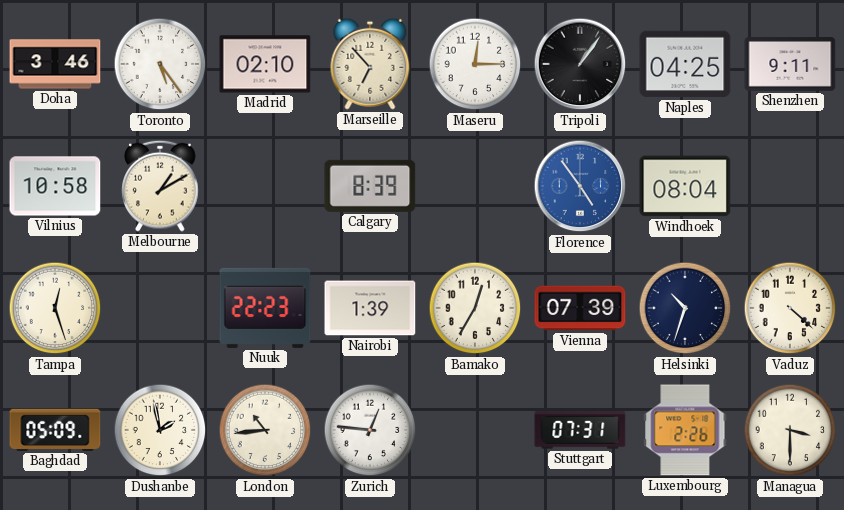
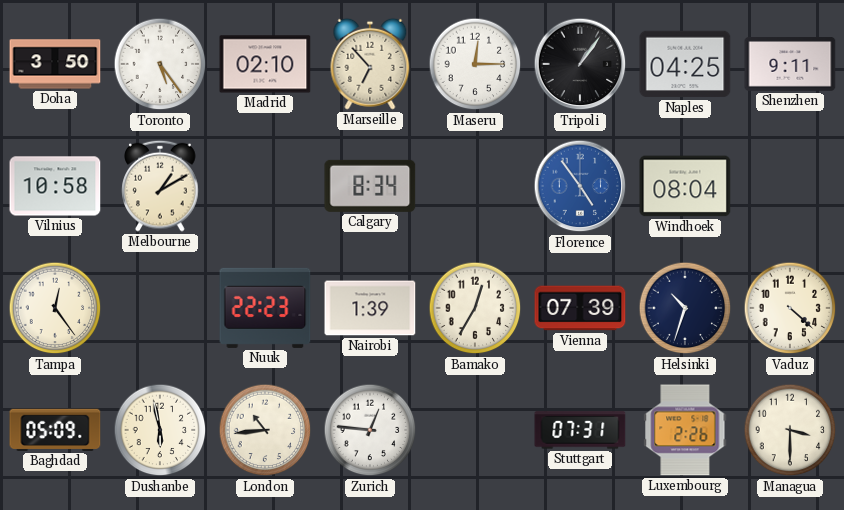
Doha: 3:46 -> 3:50 (55, 64)
Calgary: 8:39 -> 8:34 (370, 186)
Tampa: 12:27 -> 12:24 (55, 308)
Dushanbe: 1:58 -> 5:58 (160, 430)
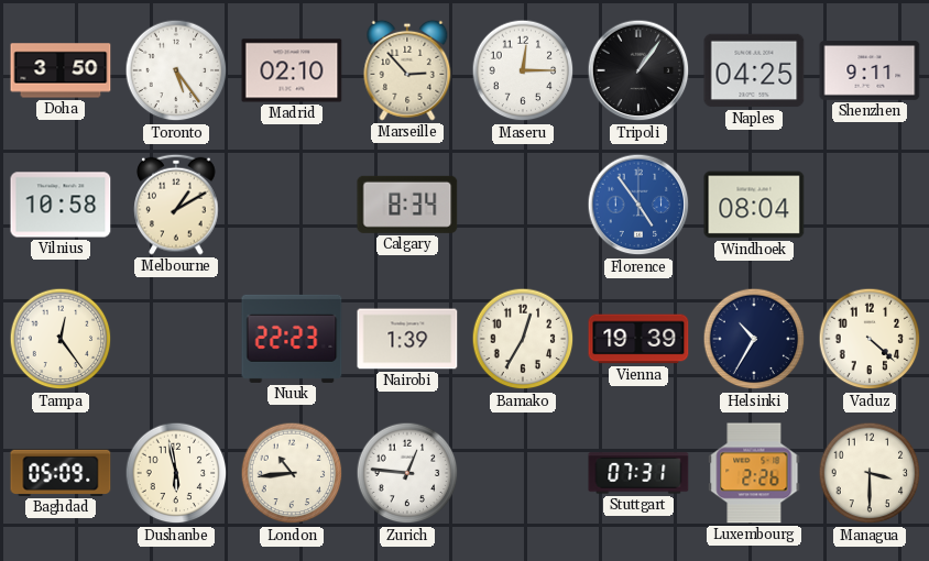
Marseille: 6:53 -> 2:53 (407, 70)
Vienna: 07:39 -> 19:39 (638, 339)
Helsinki: 10:33 -> 10:35 (754, 339)
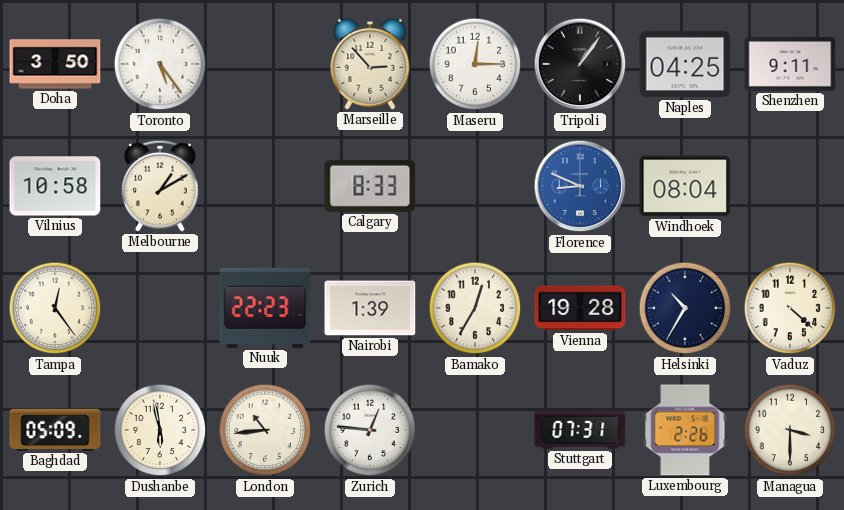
Madrid: 02:10 -> none (292, 70)
Calgary: 8:34 -> 8:33 (370, 186)
Florence: 4:54 -> 8:49 (580, 186)
Vienna: 19:39 -> 19:28 (580, 308)
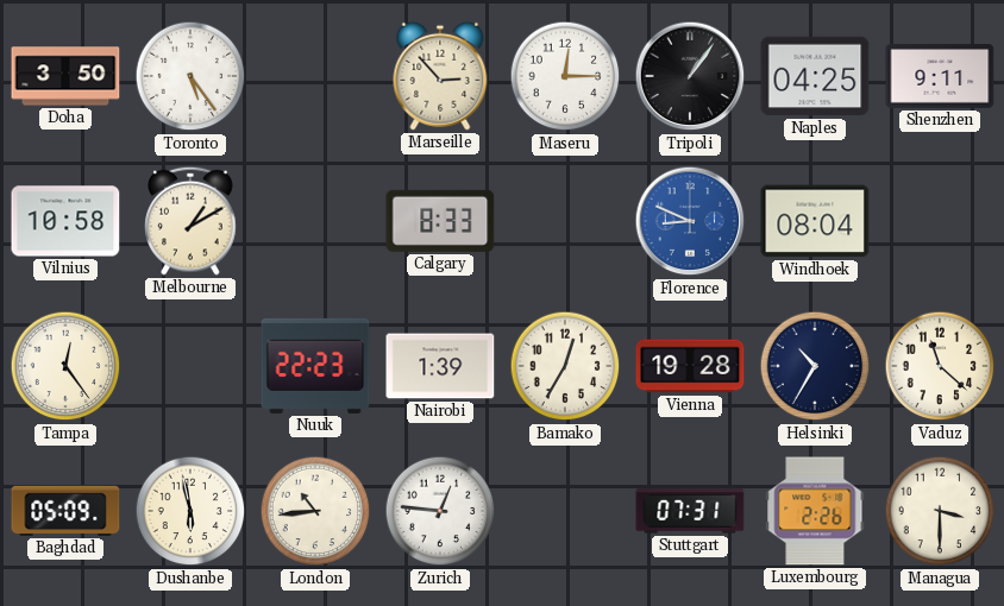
Vaduz: 4:22 -> 11:22 (940, 366)
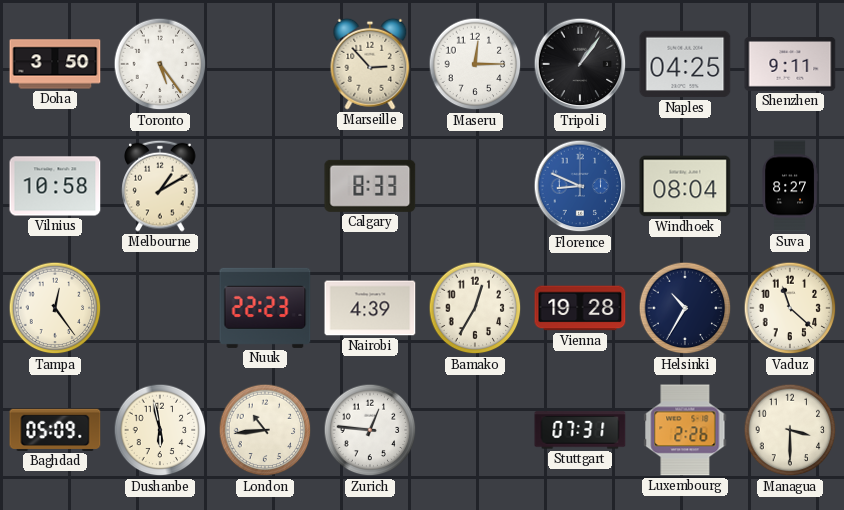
Suva: none -> 8:27 (790, 186)
Nairobi: 1:39 -> 4:39 (370, 308)
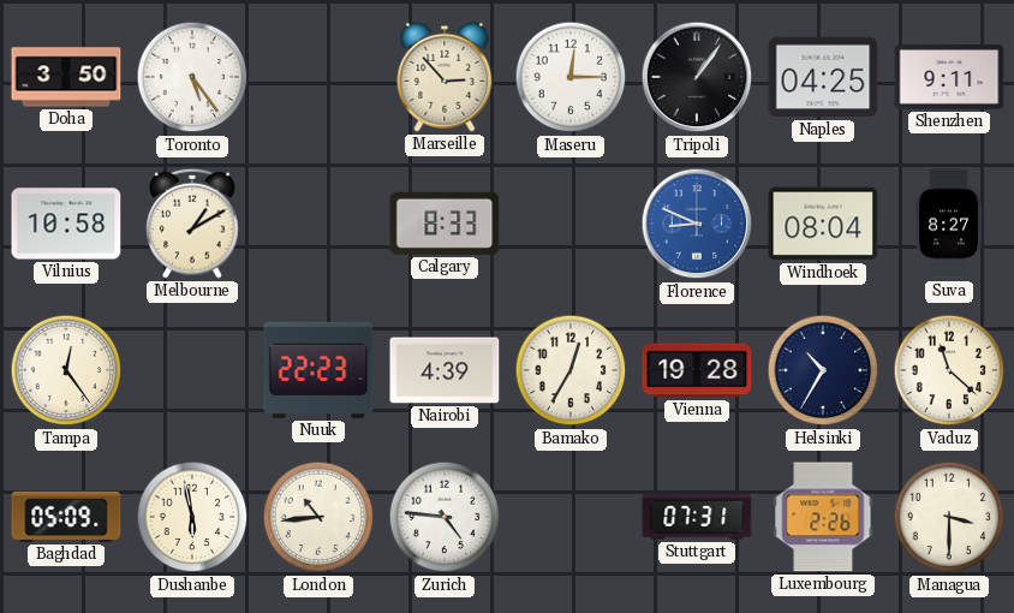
Zurich: 12:46 -> 4:46 (445, 517)
